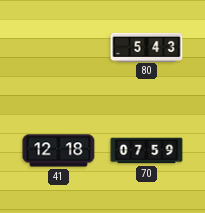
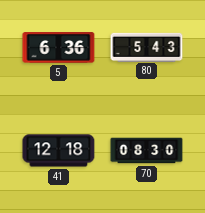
5: none -> 6:36 (59, 48)
70: 07:59 -> 08:30 (147, 151)
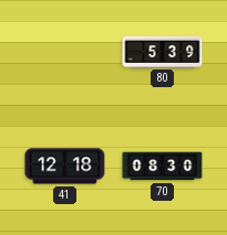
5: 6:36 -> none (59, 48)
80: 5:43 -> 5:39 (163, 52)
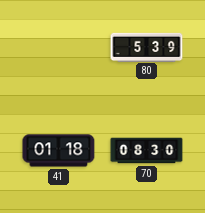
41: 12:18 -> 01:18 (59, 151)
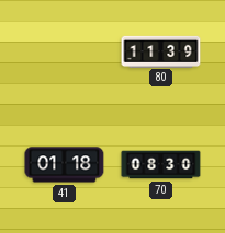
80: 5:39 -> 11:39 (161, 51)
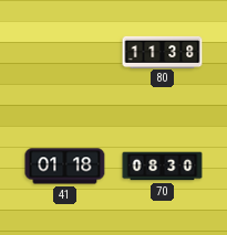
80: 11:39 -> 11:38 (163, 52)
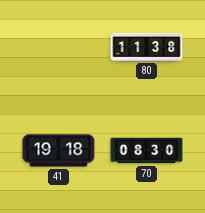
41: 01:18 -> 19:18 (59, 151)
